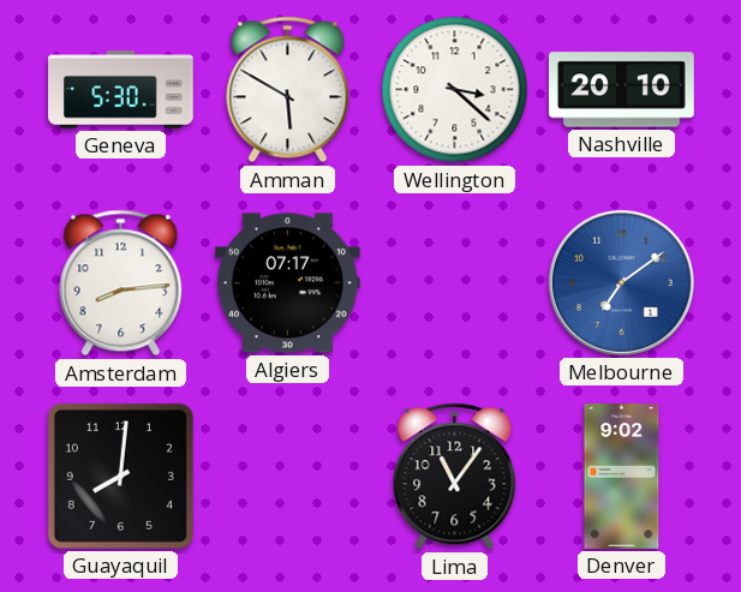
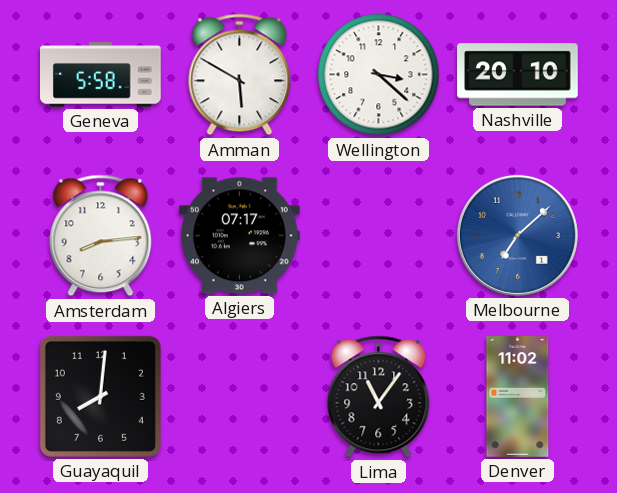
Geneva: 5:30 -> 5:58 (101, 75)
Melbourne: 7:09 -> 7:08 (517, 235)
Denver: 9:02 -> 11:02 (518, 397)
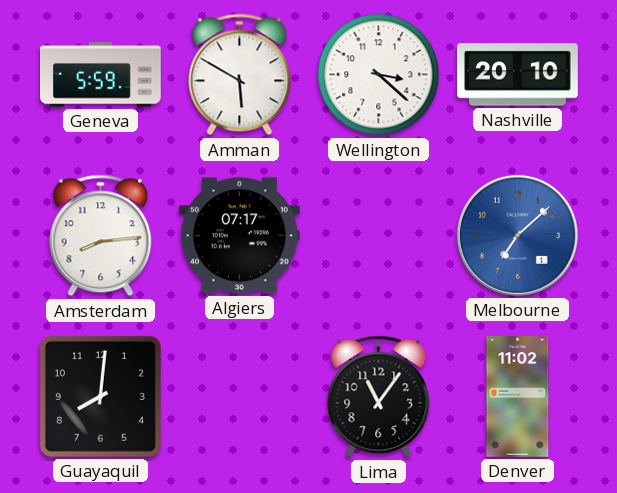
Geneva: 5:58 -> 5:59 (101, 75)
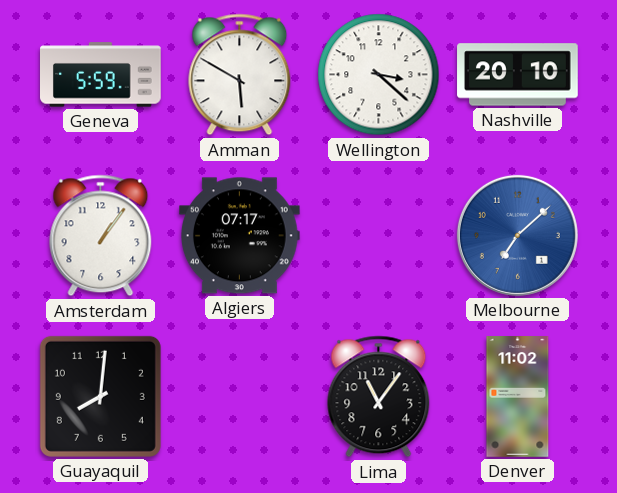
Amsterdam: 8:14 -> 1:06 (101, 236)
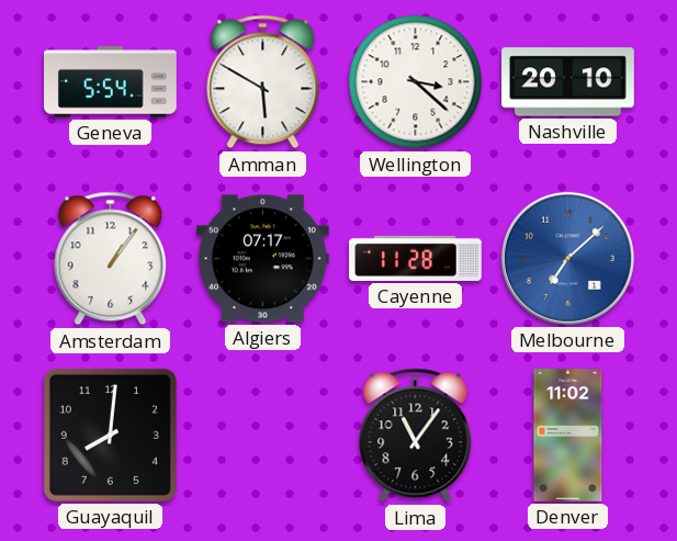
Geneva: 5:59 -> 5:54 (111, 82)
Cayenne: none -> 11:28 (416, 258)
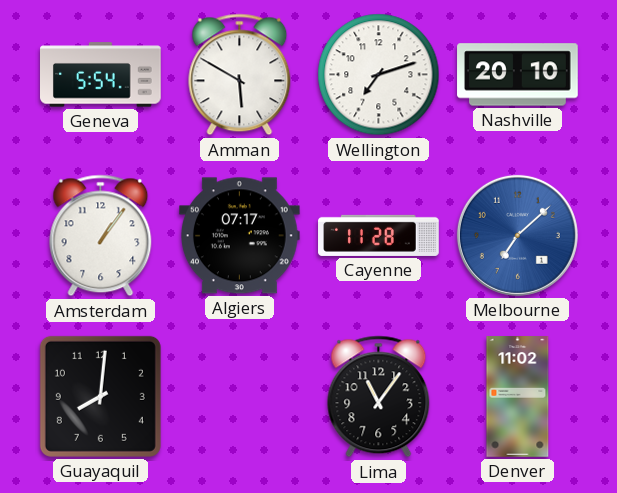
Wellington: 3:22 -> 7:12 (379, 75)
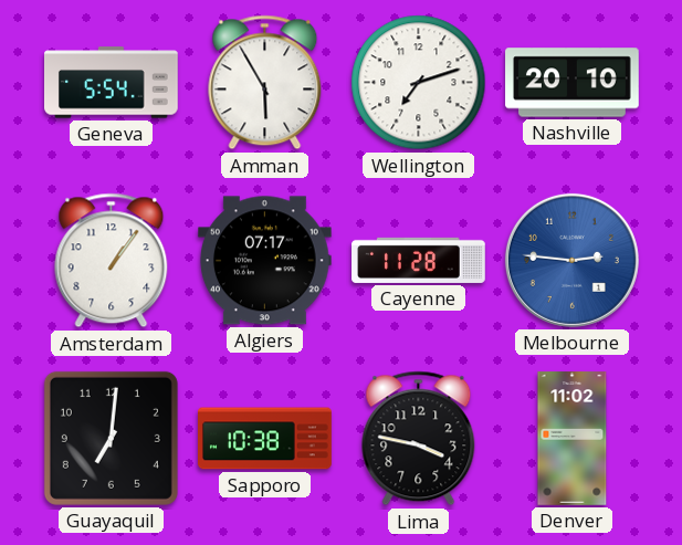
Amman: 5:50 -> 5:55 (265, 83)
Melbourne: 7:08 -> 2:46 (571, 260)
Guayaquil: 8:01 -> 7:01 (111, 438)
Sapporo: none -> 10:38 (265, 439)
Lima: 11:06 -> 3:47 (419, 439)
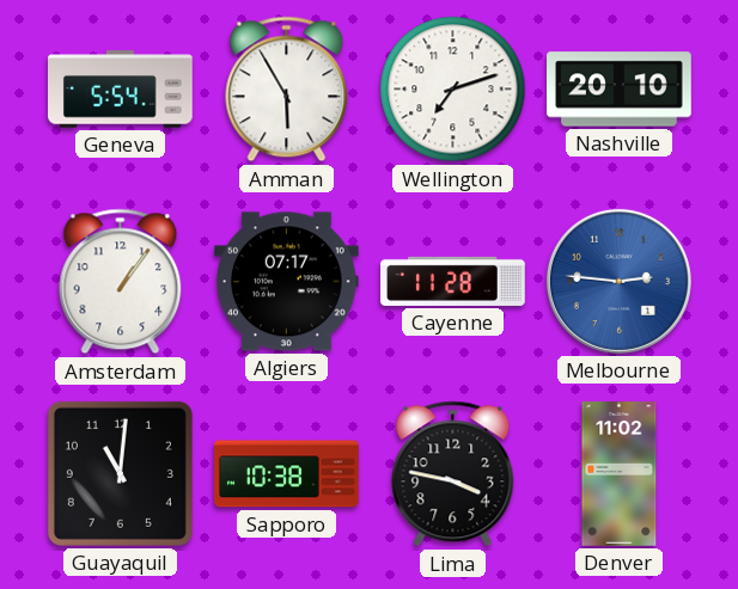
Guayaquil: 7:01 -> 11:01 (120, 473)
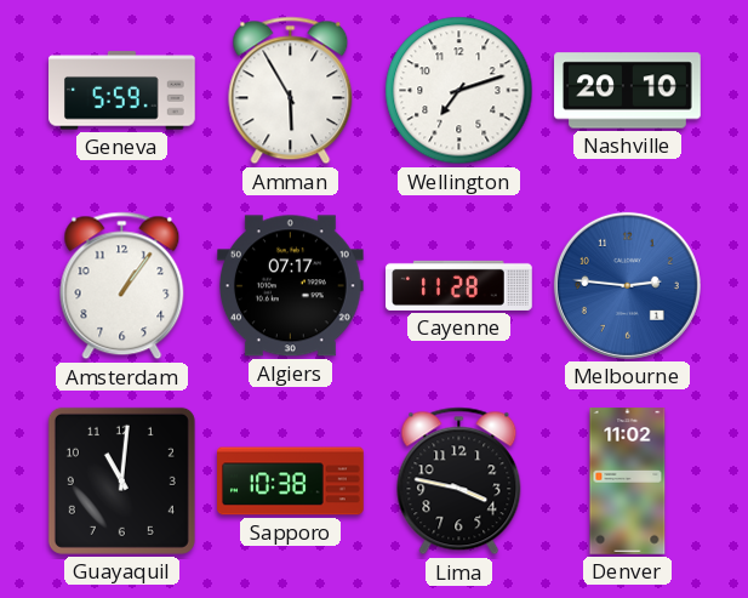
Geneva: 5:54 -> 5:59 (122, 91)
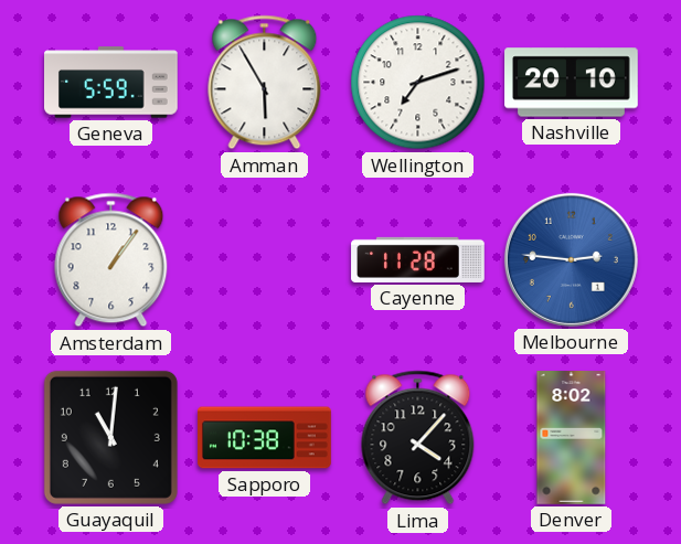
Algiers: 07:17 -> none (290, 286)
Lima: 3:47 -> 4:07 (418, 438)
Denver: 11:02 -> 8:02 (572, 438)
